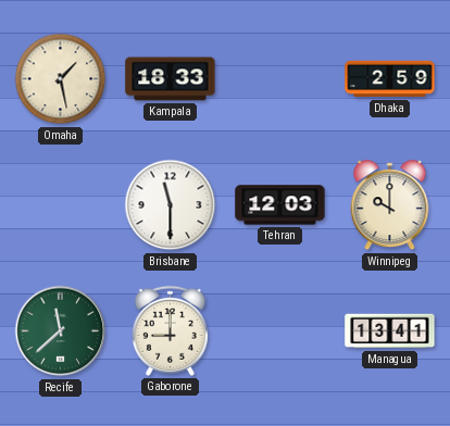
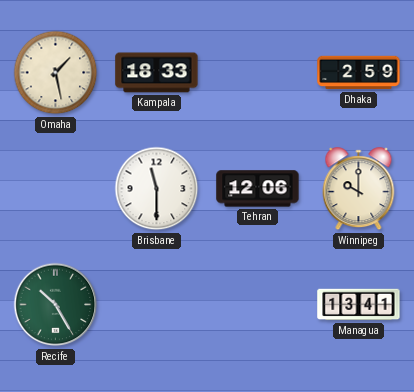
Tehran: 12:03 -> 12:06 (258, 189)
Recife: 11:38 -> 10:25 (56, 305)
Gaborone: 9:00 -> none (170, 330)
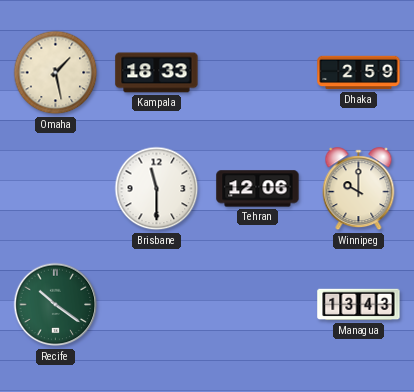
Recife: 10:25 -> 10:21 (56, 305)
Managua: 13:41 -> 13:43 (359, 305)
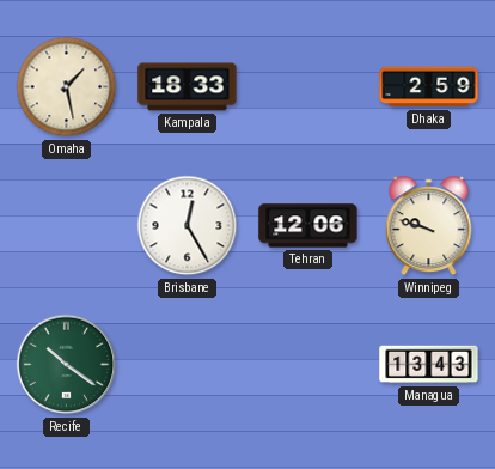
Brisbane: 11:30 -> 12:25 (188, 226)
Winnipeg: 10:00 -> 9:48 (429, 226)
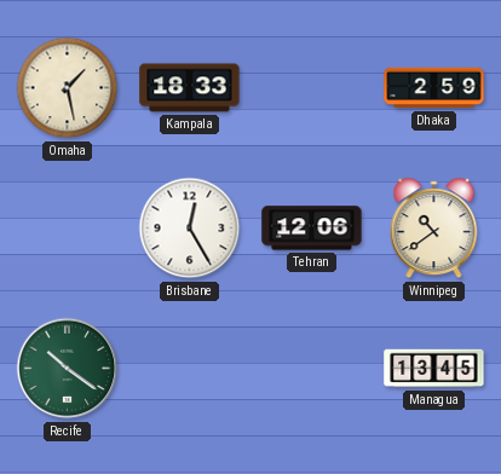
Winnipeg: 9:48 -> 10:39 (434, 229)
Managua: 13:43 -> 13:45 (434, 369)
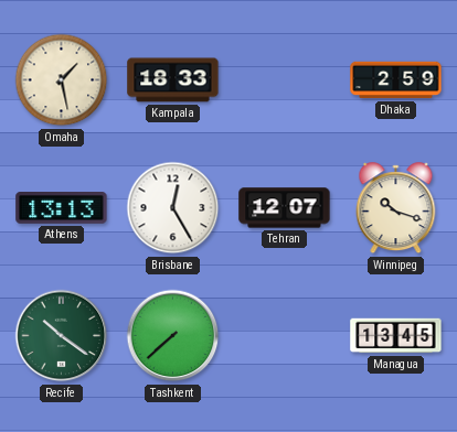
Athens: none -> 13:13 (62, 208)
Tehran: 12:06 -> 12:07 (285, 208)
Winnipeg: 10:39 -> 10:18 (396, 208)
Tashkent: none -> 7:38 (173, 336)
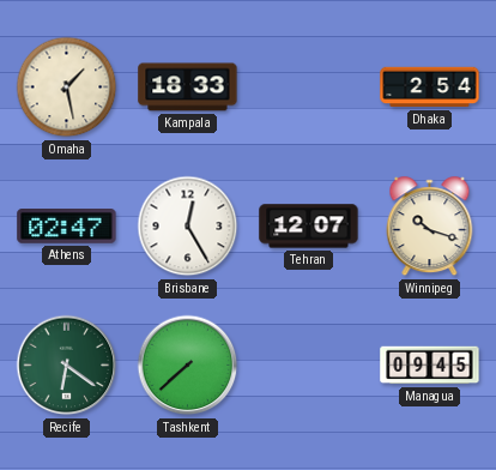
Dhaka: 2:59 -> 2:54 (430, 88)
Athens: 13:13 -> 02:47 (67, 227)
Recife: 10:21 -> 6:21 (67, 366)
Managua: 13:45 -> 09:45 (430, 366)
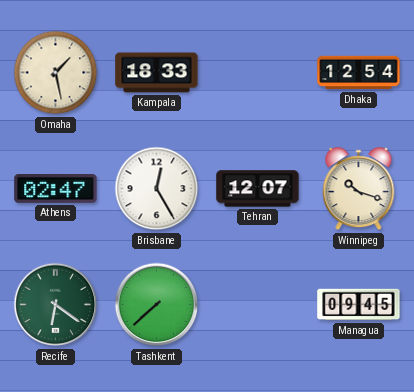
Dhaka: 2:54 -> 12:54 (359, 73)
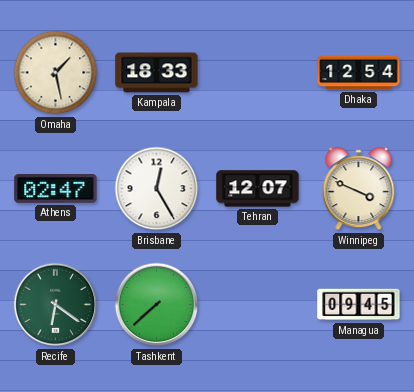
Winnipeg: 10:18 -> 3:49 (359, 189)
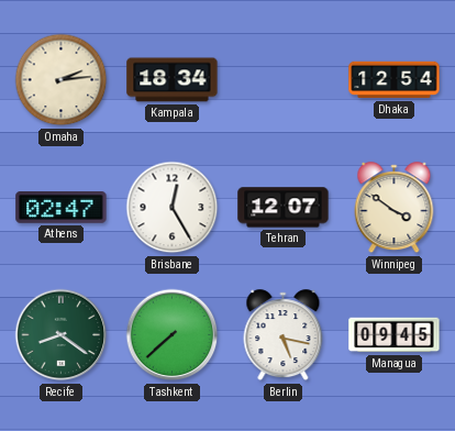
Omaha: 1:28 -> 2:14 (62, 80)
Kampala: 18:33 -> 18:34 (173, 80)
Winnipeg: 3:49 -> 3:51 (395, 208)
Recife: 6:21 -> 8:21 (62, 335)
Berlin: none -> 5:17 (284, 335)
